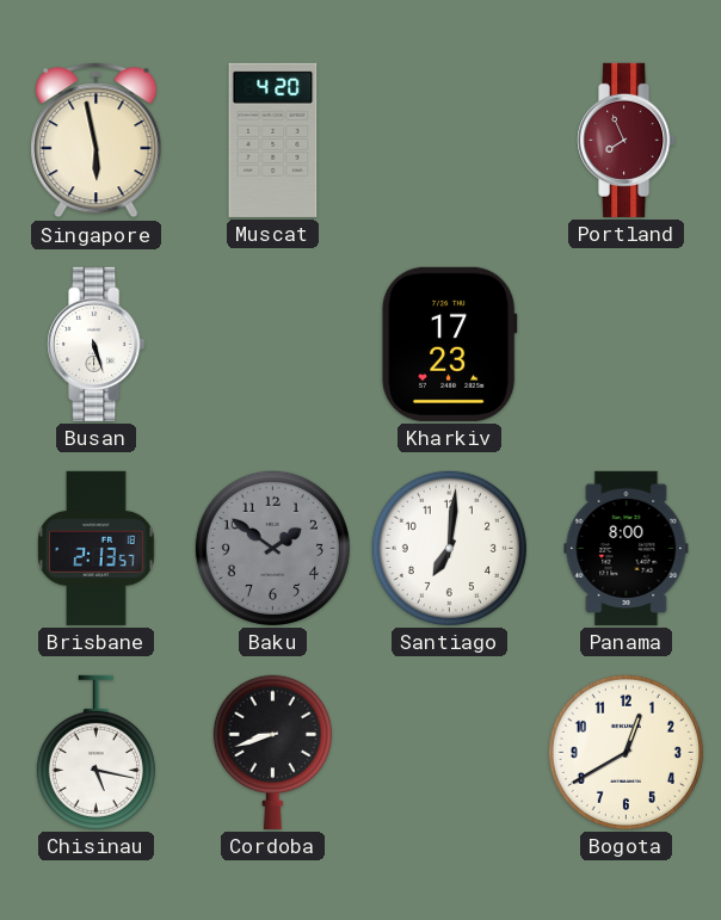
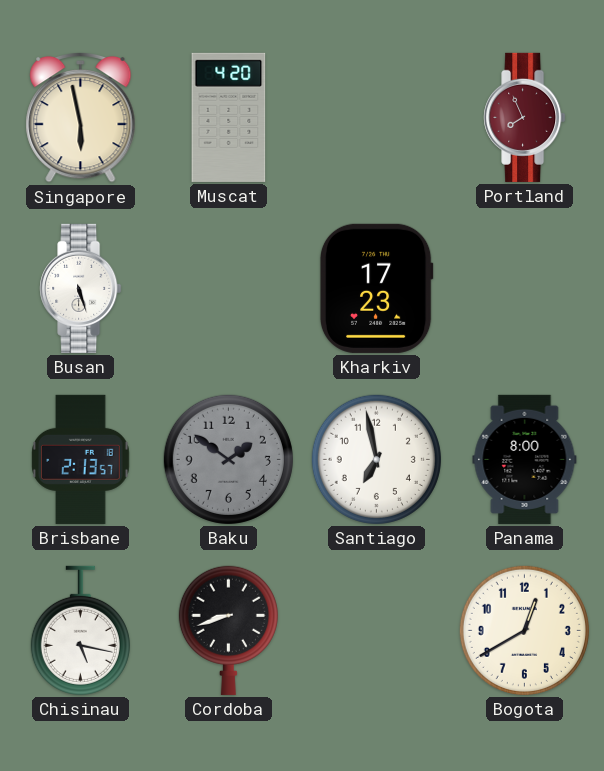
Santiago: 7:01 -> 6:58 (376, 459)
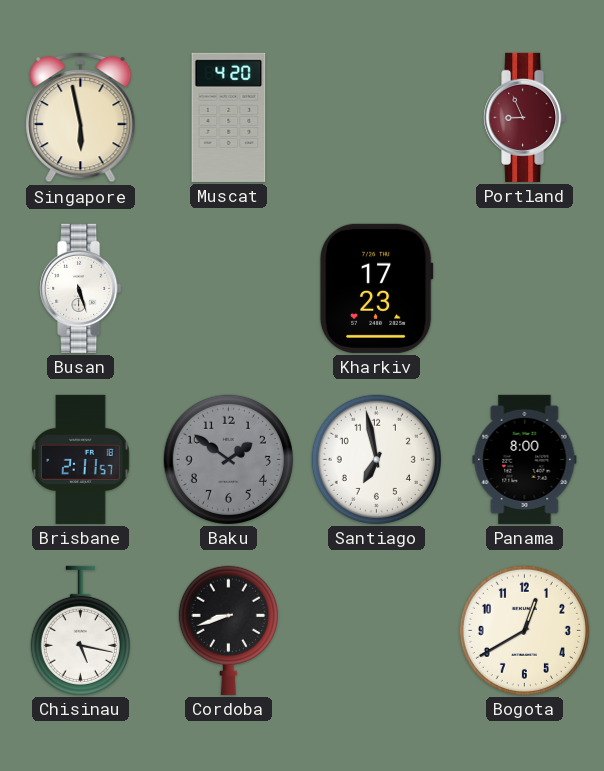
Portland: 7:56 -> 8:56 (525, 117)
Brisbane: 2:13 -> 2:11 (81, 459)
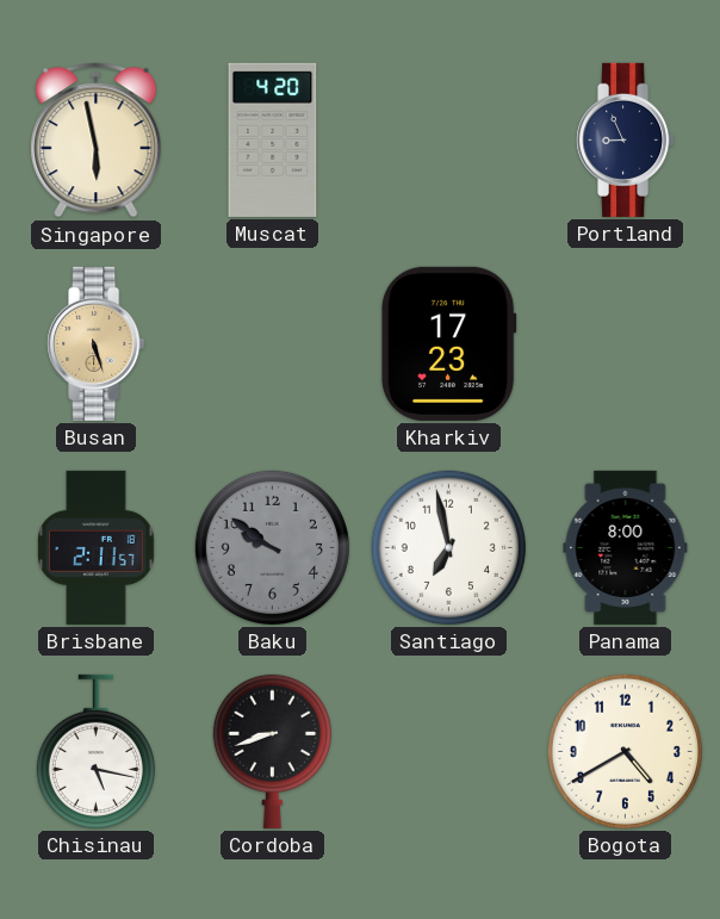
Portland dial: burgundy -> navy (626, 139)
Busan dial: white -> champagne (97, 343)
Baku: 1:51 -> 9:51 (272, 547)
Bogota: 12:40 -> 4:40 (625, 751)
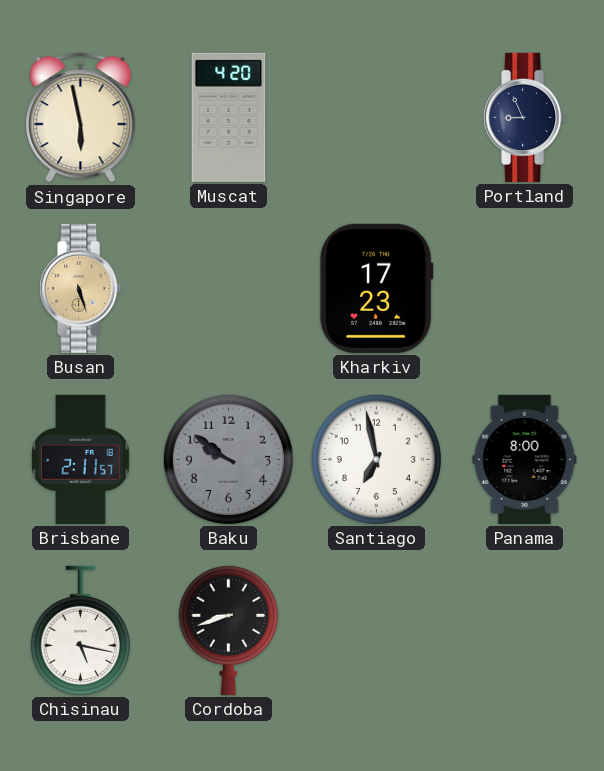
Bogota: 4:40 -> none (625, 751)
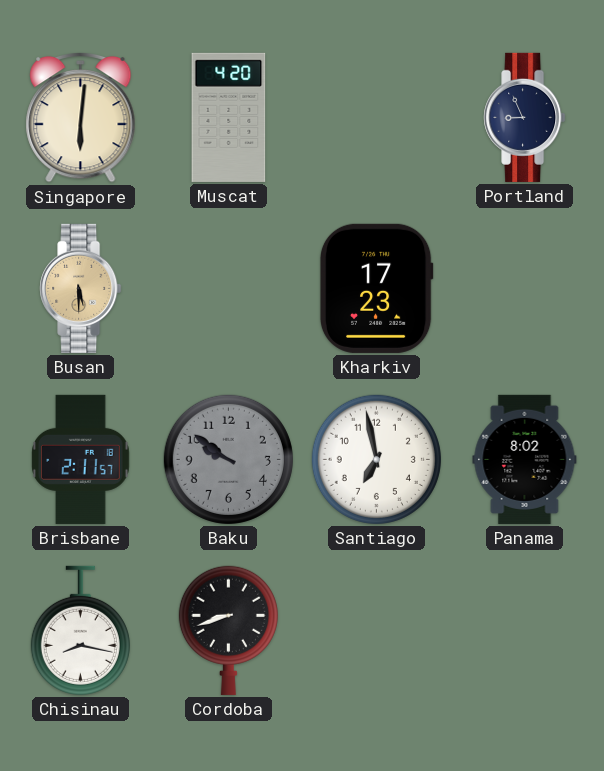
Singapore: 5:58 -> 6:01 (81, 117)
Busan: 5:27 -> 5:30 (81, 288)
Panama: 8:00 -> 8:02 (525, 459)
Chisinau: 5:17 -> 8:17 (80, 630)
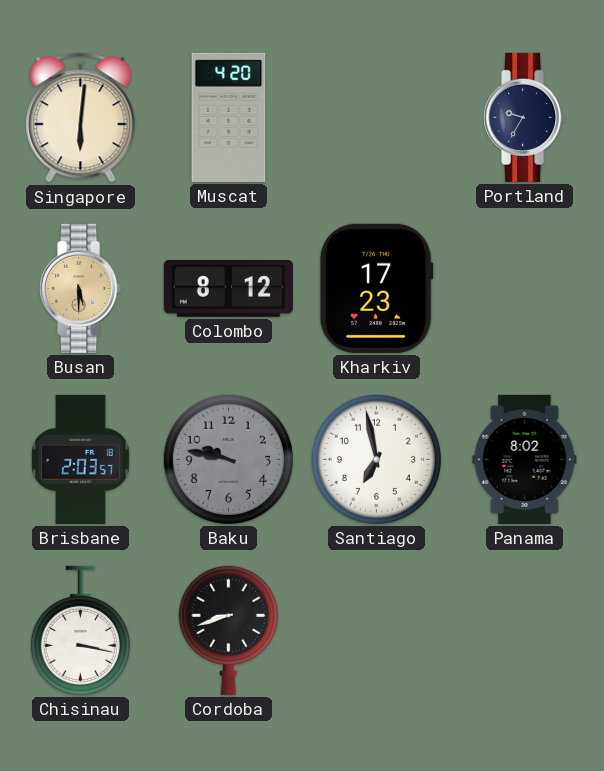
Portland: 8:56 -> 9:35 (525, 117)
Colombo: none -> 8:12 (228, 289)
Brisbane: 2:11 -> 2:03 (81, 459)
Baku: 9:51 -> 9:47 (228, 459)
Chisinau: 8:17 -> 3:17 (80, 630)
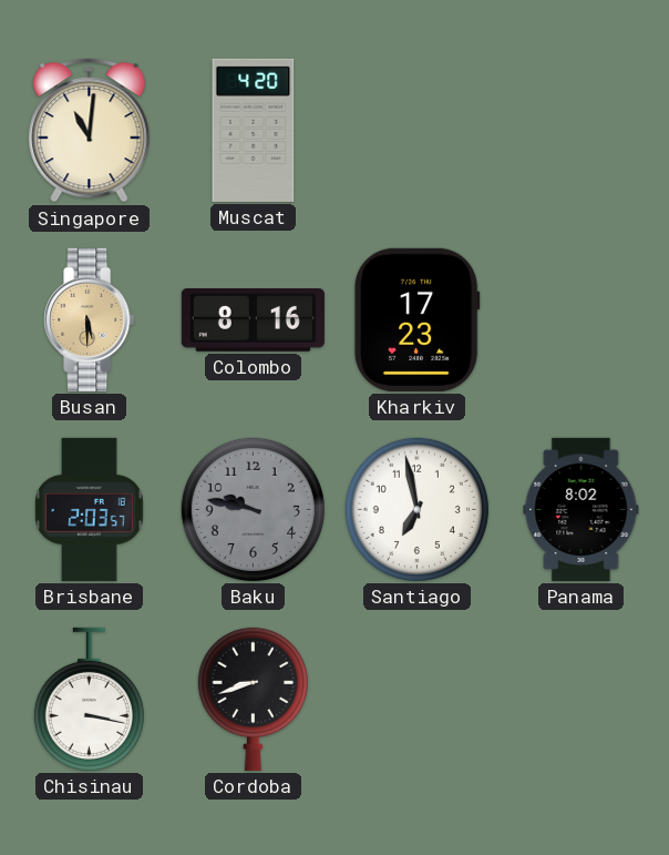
Singapore: 6:01 -> 11:01 (90, 130)
Portland: 9:35 -> none (525, 117)
Colombo: 8:12 -> 8:16 (253, 320)
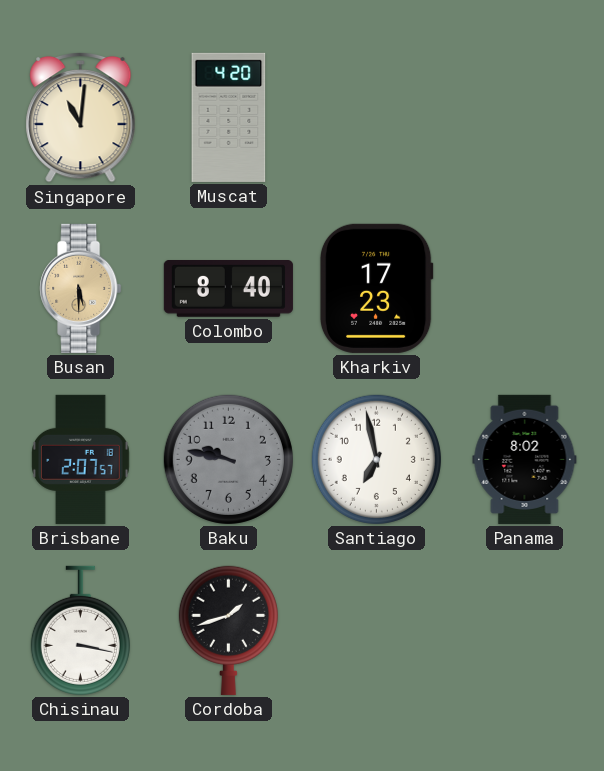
Colombo: 8:16 -> 8:40 (228, 289)
Brisbane: 2:03 -> 2:07 (81, 459)
Cordoba: 8:42 -> 1:42 (228, 630)
